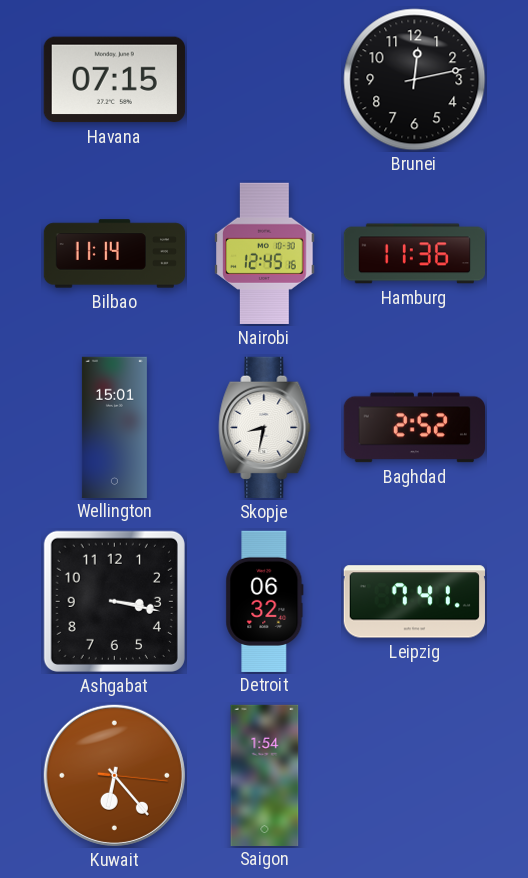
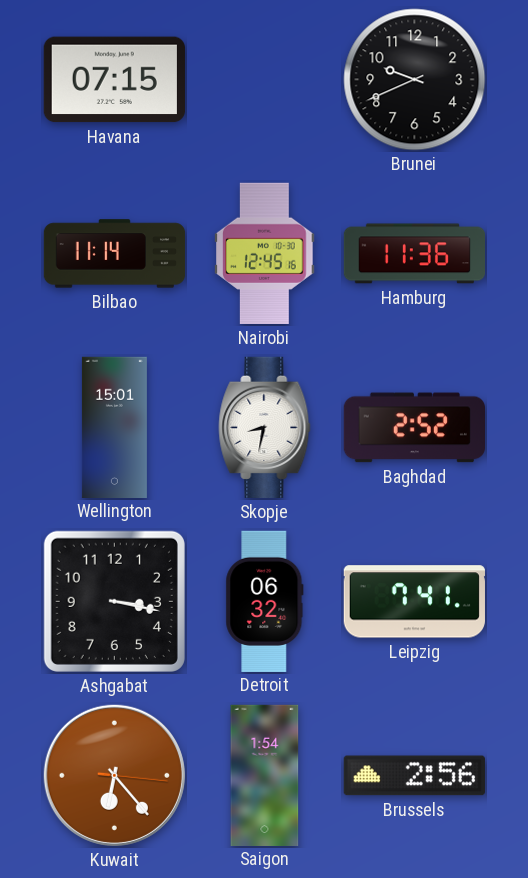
Brunei: 12:13 -> 9:41 (415, 80)
Brussels: none -> 2:56 (414, 776)
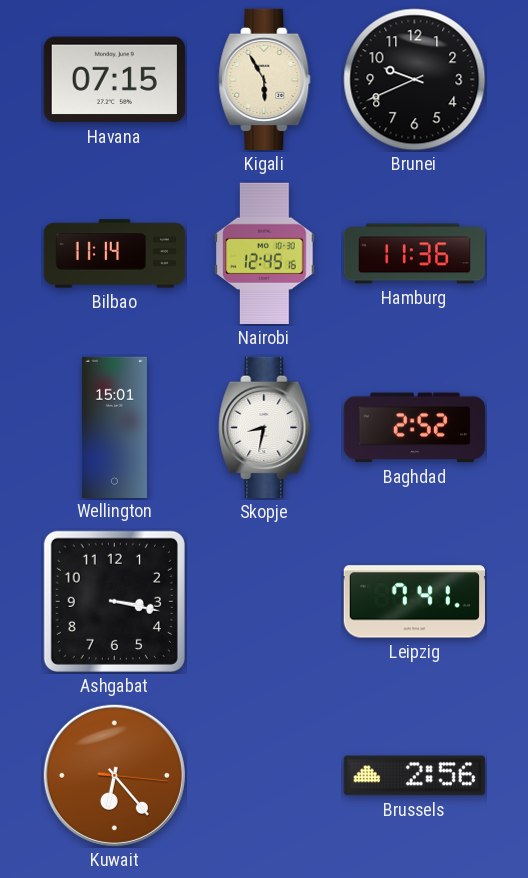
Kigali: none -> 5:55 (265, 79)
Detroit: 06:32 -> none (265, 601)
Saigon: 1:54 -> none (265, 775)
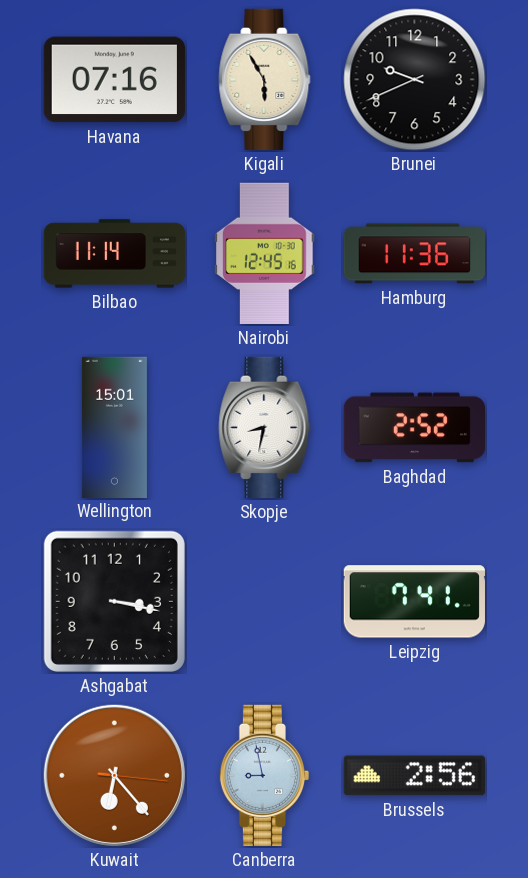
Havana: 07:15 -> 07:16 (114, 80)
Canberra: none -> 8:58 (264, 775)
